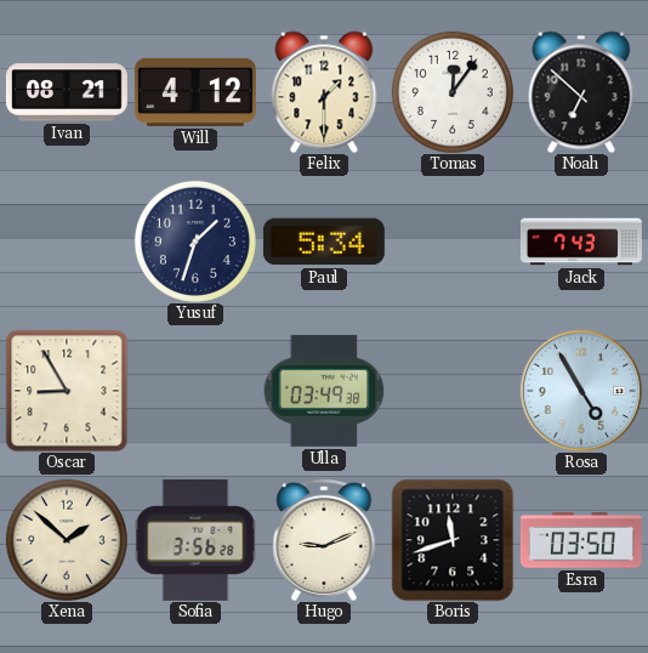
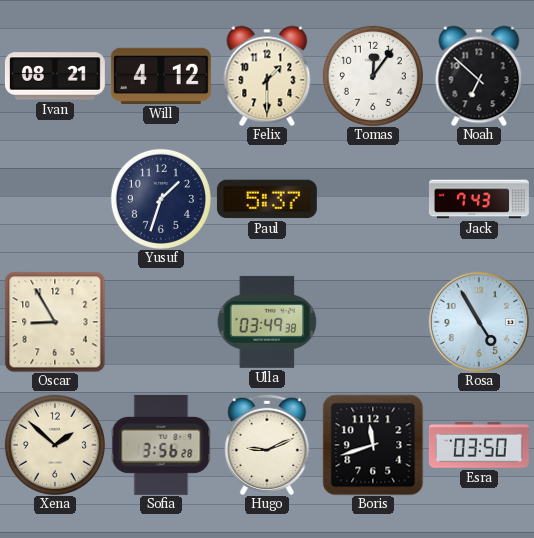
Paul: 5:34 -> 5:37 (267, 199)
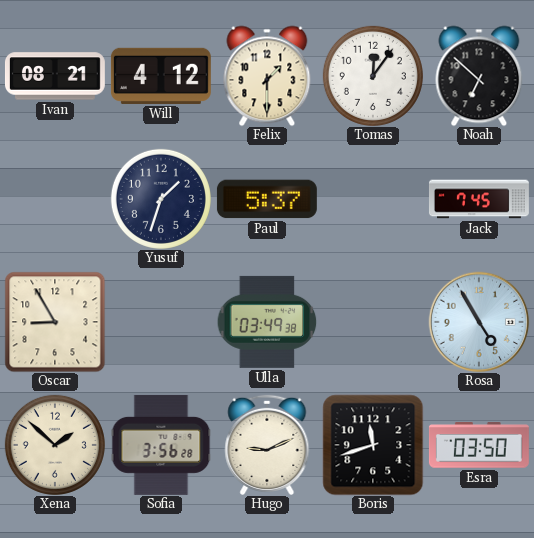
Jack: 7:43 -> 7:45 (479, 199)
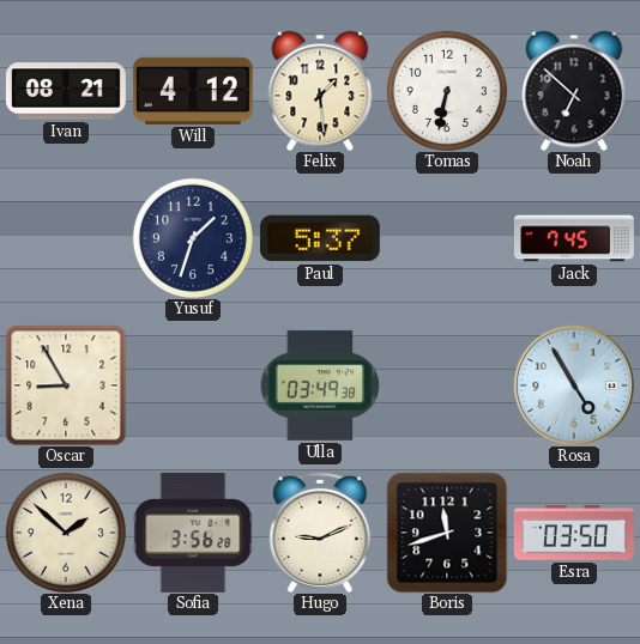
Felix: 1:30 -> 1:29 (320, 91)
Tomas: 12:06 -> 6:32 (447, 91)
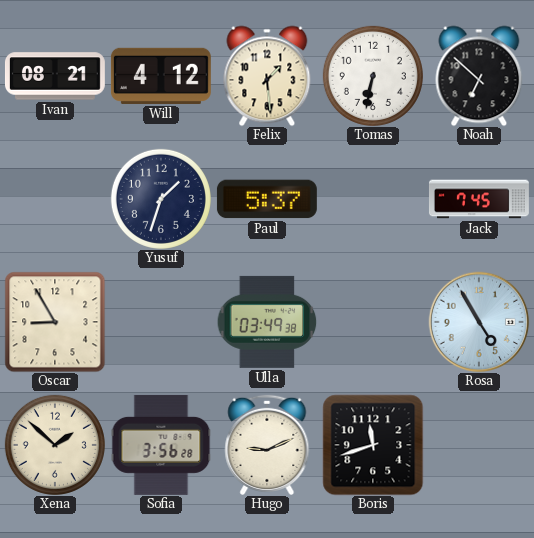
Esra: 03:50 -> none (574, 533)
